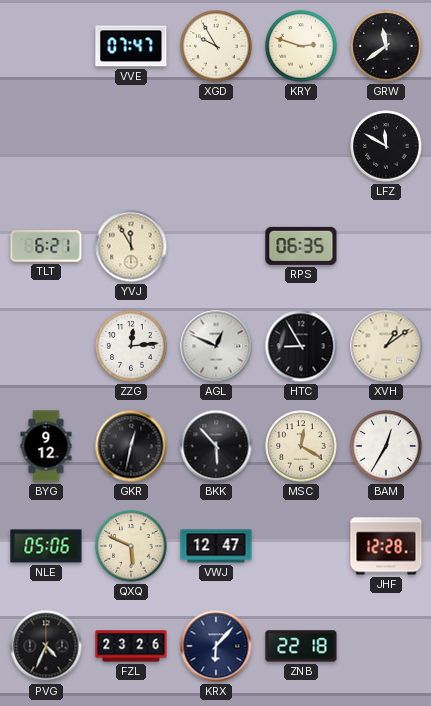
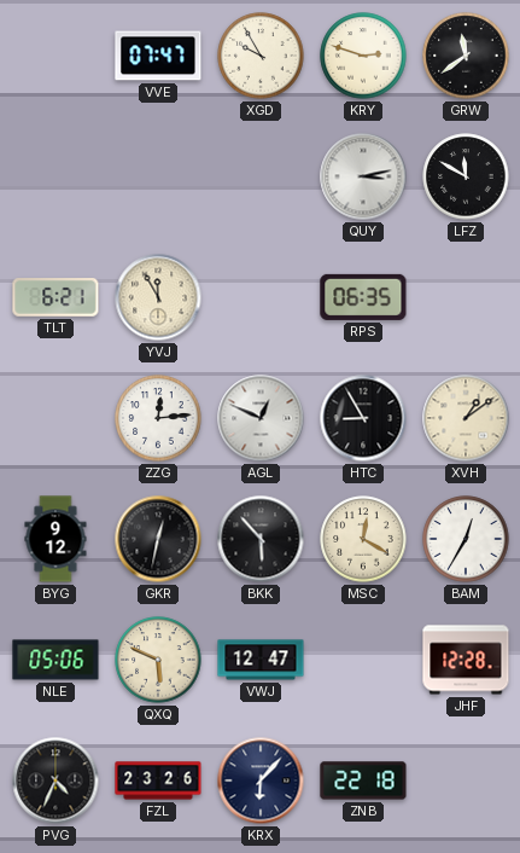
QUY: none -> 3:13 (363, 176)
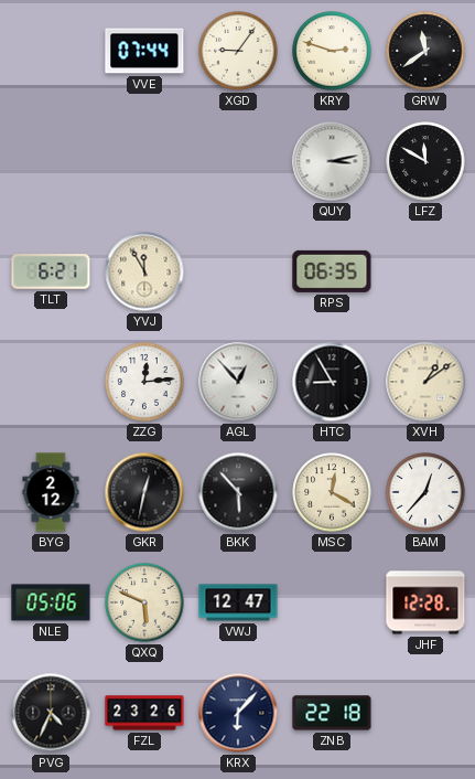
VVE: 07:47 -> 07:44 (144, 51)
XGD: 9:55 -> 9:06 (238, 51)
AGL: 12:49 -> 12:53 (238, 382)
BYG: 9:12 -> 2:12 (51, 492)
BAM: 12:35 -> 12:37 (425, 492)
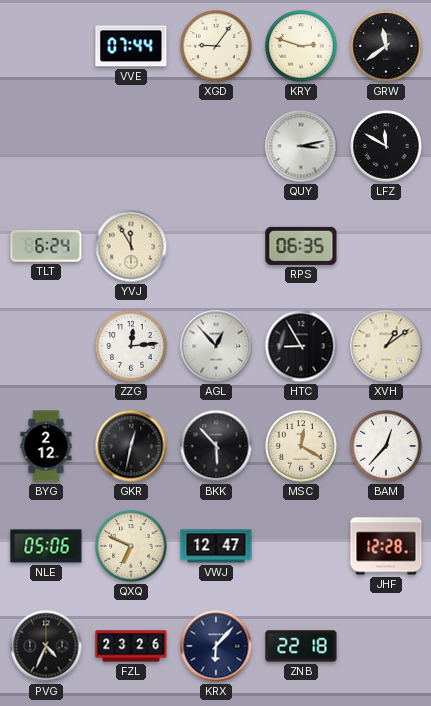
TLT: 6:21 -> 6:24 (46, 247)
QXQ: 5:49 -> 6:49 (131, 546)
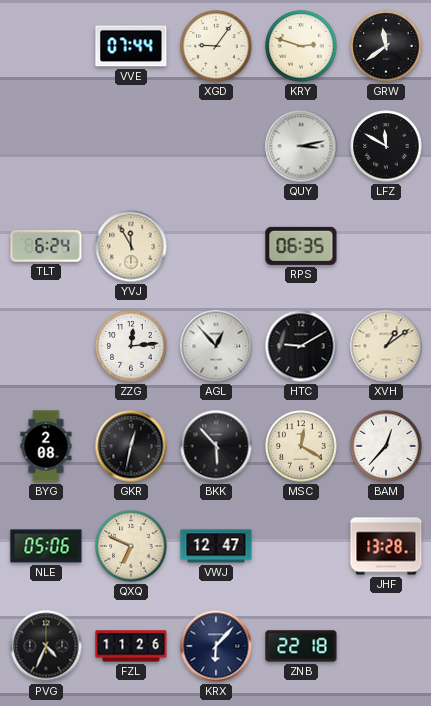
HTC: 8:55 -> 9:10 (301, 346)
BYG: 2:12 -> 2:08 (46, 446)
JHF: 12:28 -> 13:28 (386, 546)
FZL: 23:26 -> 11:26 (131, 646)
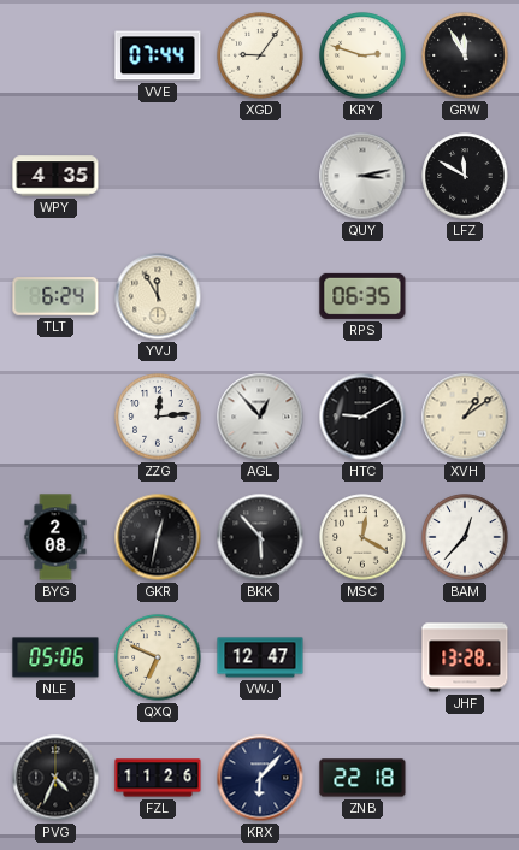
GRW: 11:39 -> 11:55 (465, 55)
WPY: none -> 4:35 (55, 176)
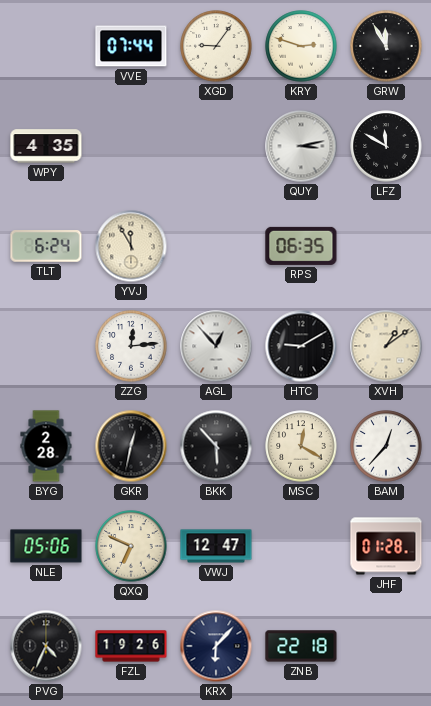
BYG: 2:08 -> 2:28 (46, 446)
JHF: 13:28 -> 01:28 (386, 546)
FZL: 11:26 -> 19:26 (131, 646)
